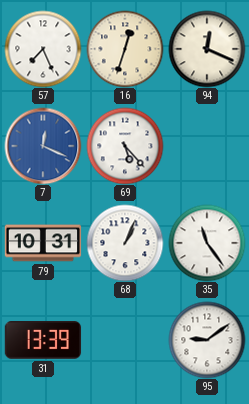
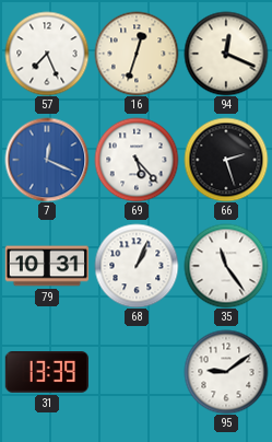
66: none -> 2:27 (226, 160)
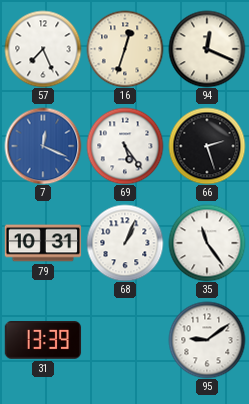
69: 5:23 -> 5:24 (125, 146)
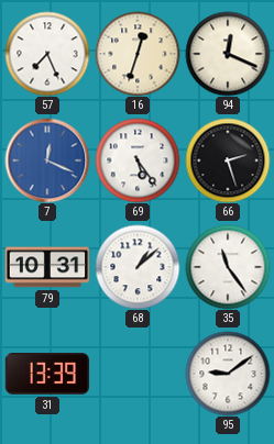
68: 1:04 -> 1:08 (138, 267)
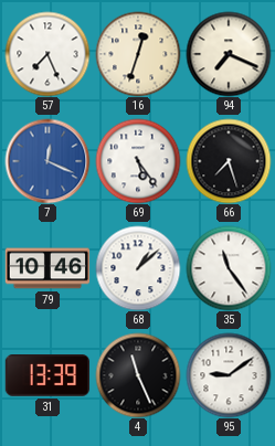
94: 12:19 -> 7:19 (229, 54)
66: 2:27 -> 7:27 (229, 161)
79: 10:31 -> 10:46 (47, 268)
4: none -> 11:26 (138, 375)
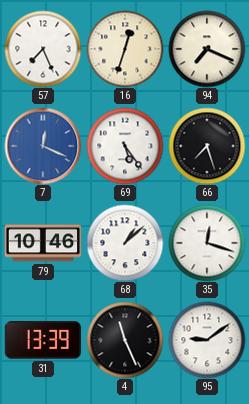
35: 11:24 -> 12:18 (207, 243)
